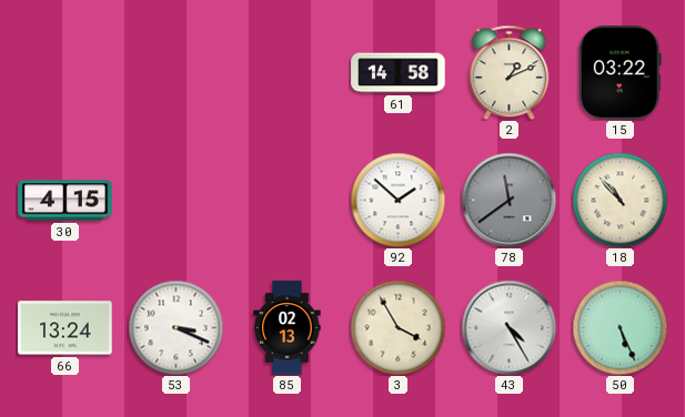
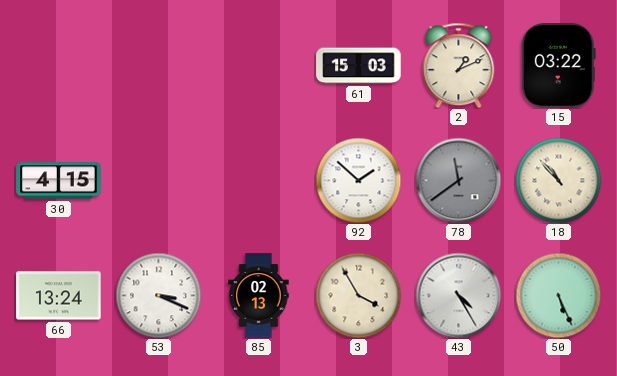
61: 14:58 -> 15:03 (359, 66)
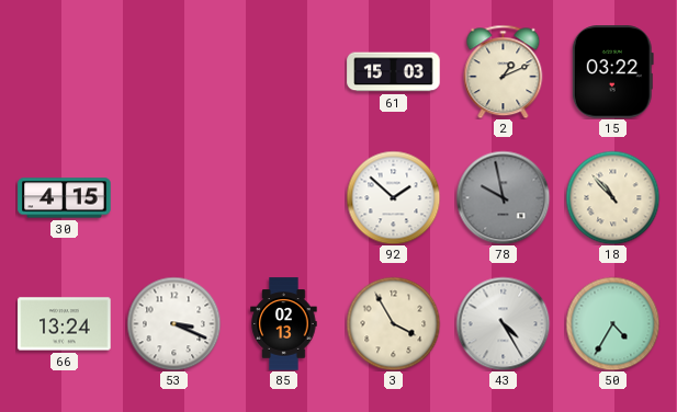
78: 11:39 -> 9:58 (503, 197)
50: 5:26 -> 4:35 (612, 323)
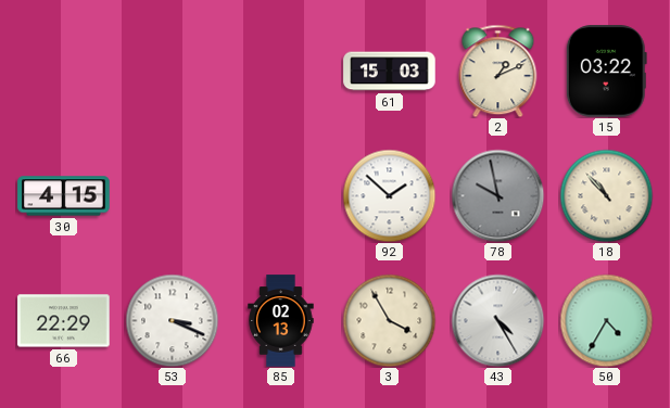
66: 13:24 -> 22:29 (64, 321)
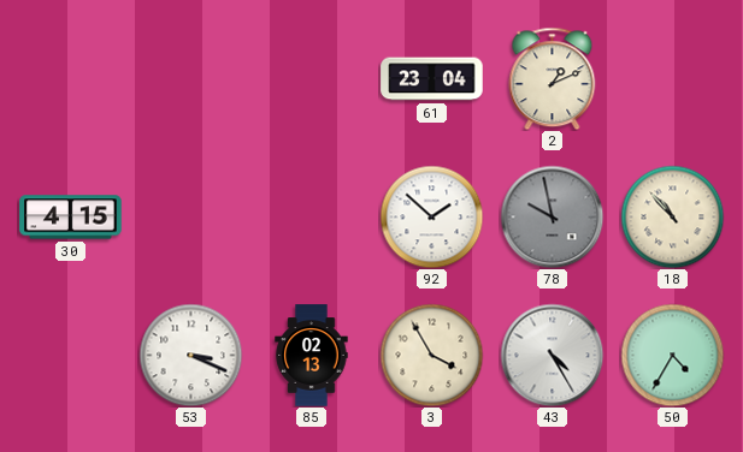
61: 15:03 -> 23:04 (432, 79)
15: 03:22 -> none (606, 72)
66: 22:29 -> none (64, 321)
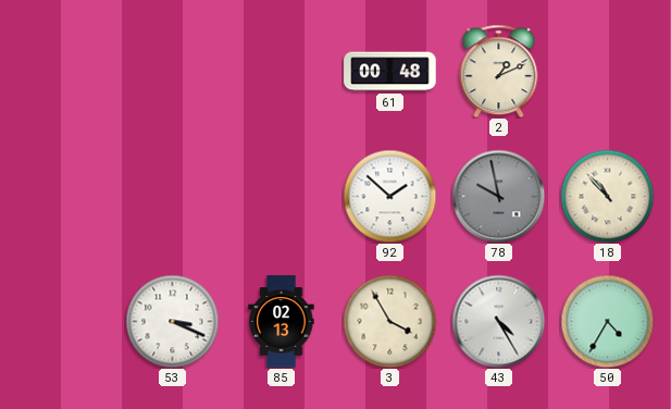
61: 23:04 -> 00:48 (390, 72)
30: 4:15 -> none (71, 218)
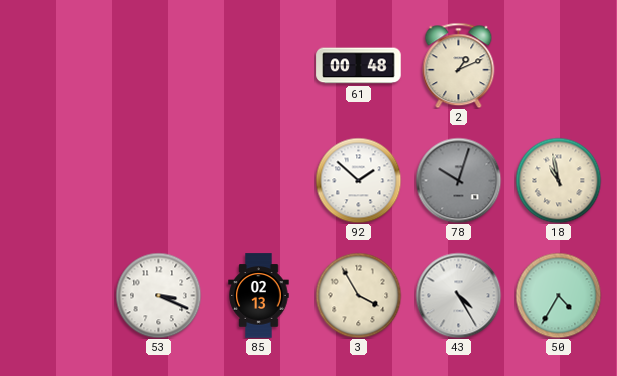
78: 9:58 -> 10:03 (458, 180)
18: 10:53 -> 10:58 (558, 180)
